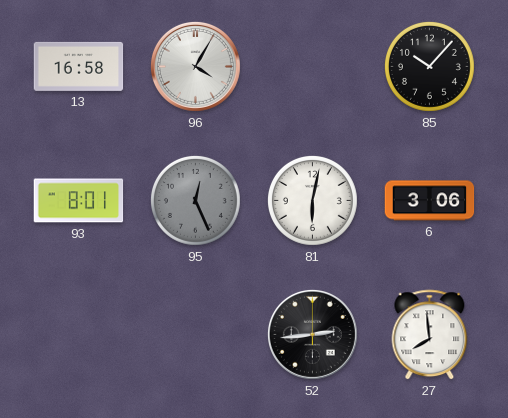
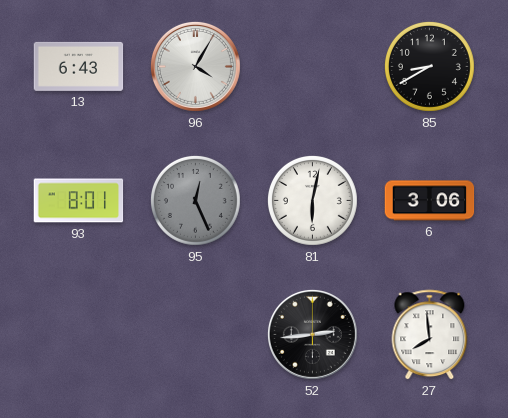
13: 16:58 -> 6:43 (79, 66)
85: 10:07 -> 8:40 (429, 66)
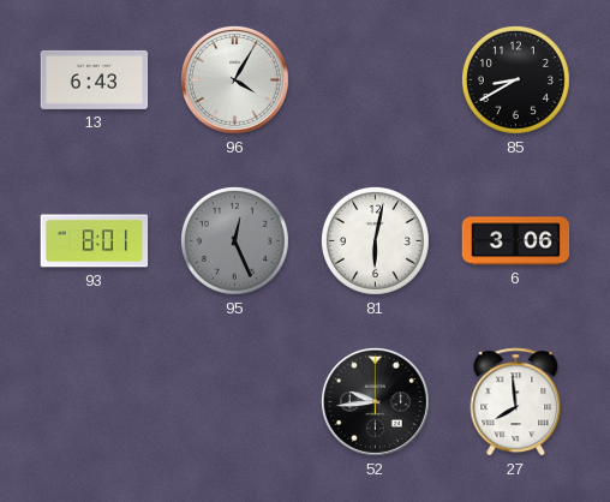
52: 2:44 -> 9:44 (375, 401)
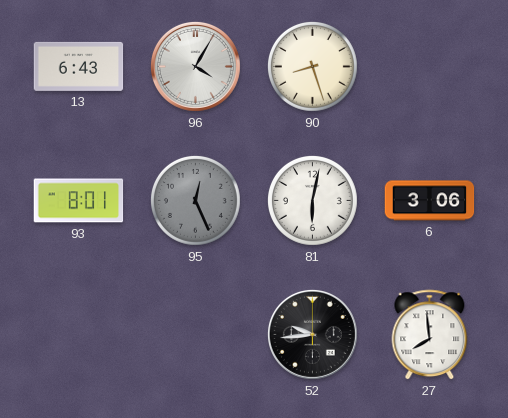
90: none -> 8:27 (312, 66)
85: 8:40 -> none (515, 79)
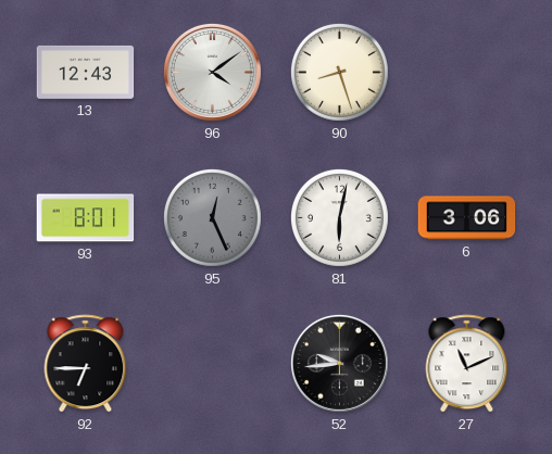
13: 6:43 -> 12:43 (86, 72)
96: 4:05 -> 4:09 (212, 72)
92: none -> 6:45 (86, 364)
27: 7:59 -> 11:11 (467, 364)
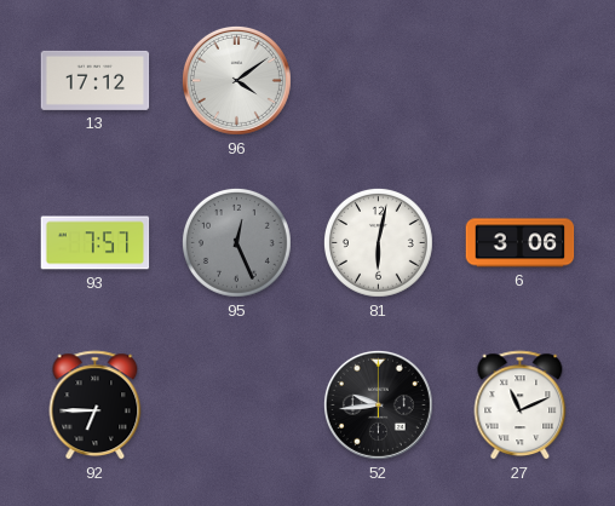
13: 12:43 -> 17:12 (96, 80)
90: 8:27 -> none (339, 72)
93: 8:01 -> 7:57 (96, 243)
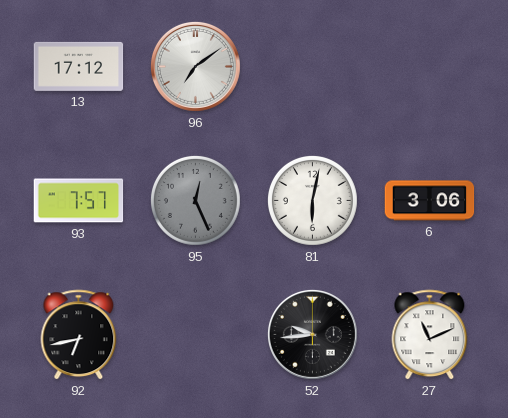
96: 4:09 -> 7:09 (195, 66)
92: 6:45 -> 6:43 (79, 335)
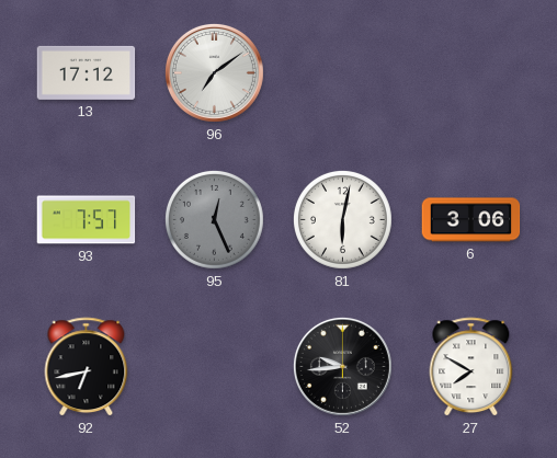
27: 11:11 -> 7:50 (471, 367)
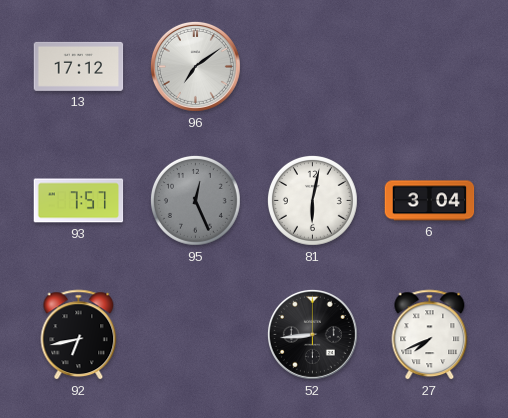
6: 3:06 -> 3:04 (430, 201)
52: 9:44 -> 8:44 (312, 334)
27: 7:50 -> 7:41 (430, 335)
